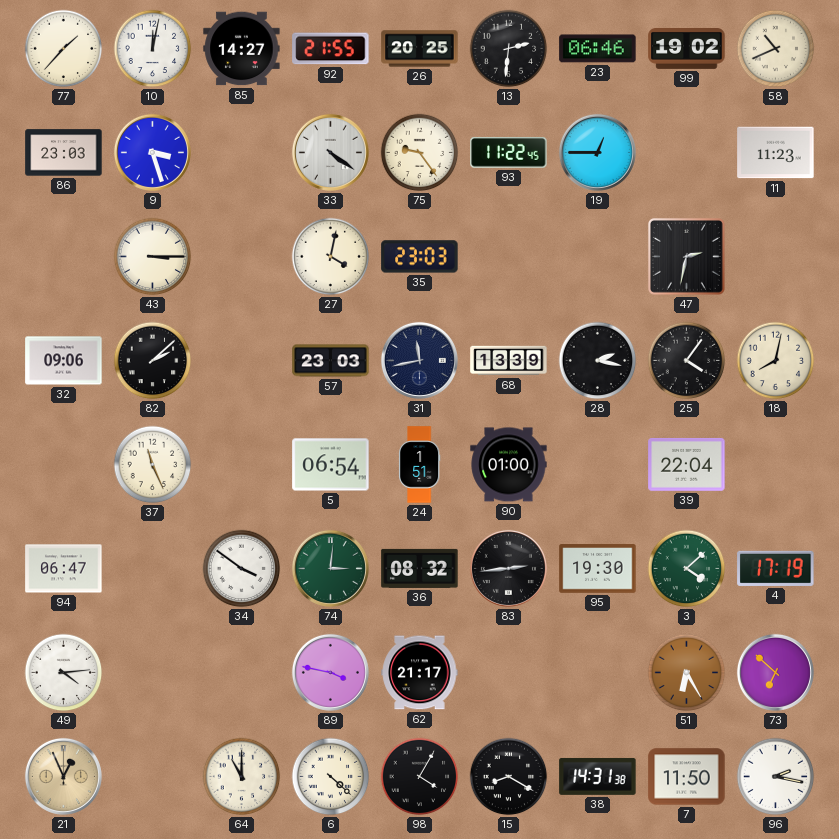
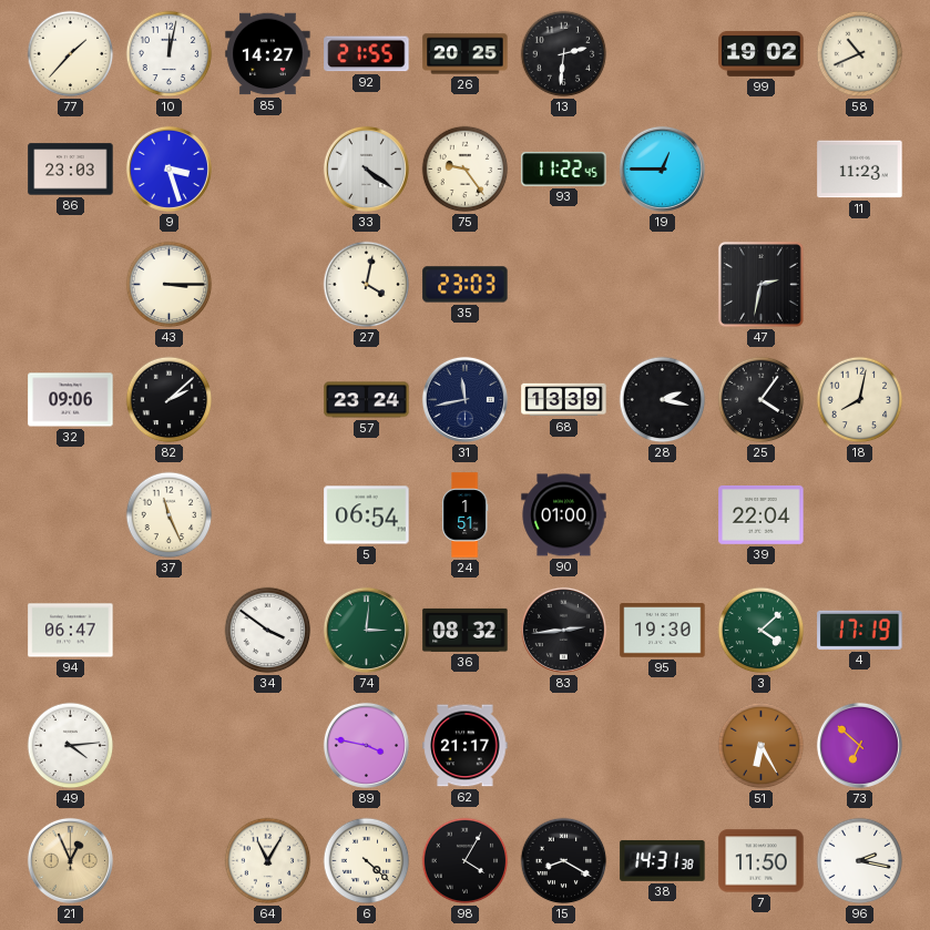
23: 06:46 -> none (598, 49)
57: 23:03 -> 23:24 (367, 400)
64: 11:00 -> 11:05 (268, 861)
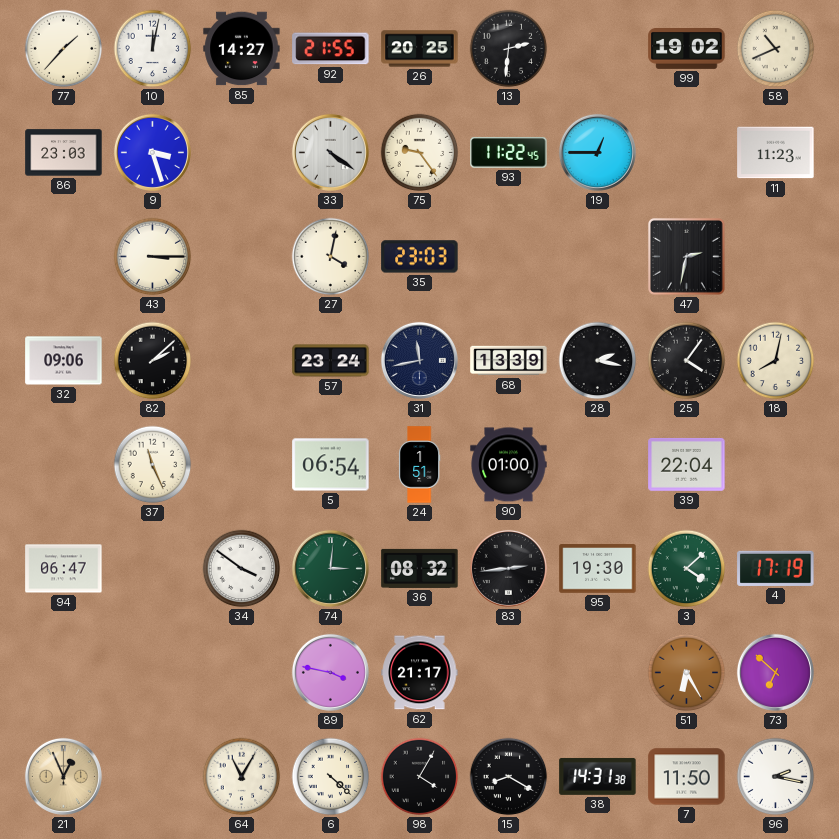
49: 4:14 -> none (71, 746)
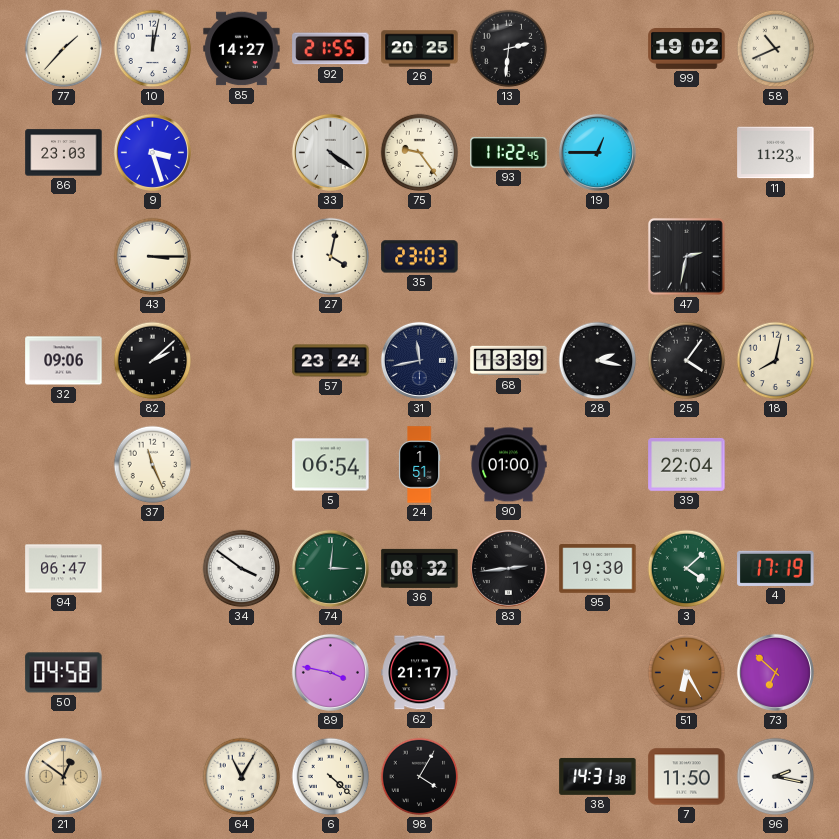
50: none -> 04:58 (64, 673)
21: 12:56 -> 12:51 (63, 776)
15: 8:20 -> none (509, 777)
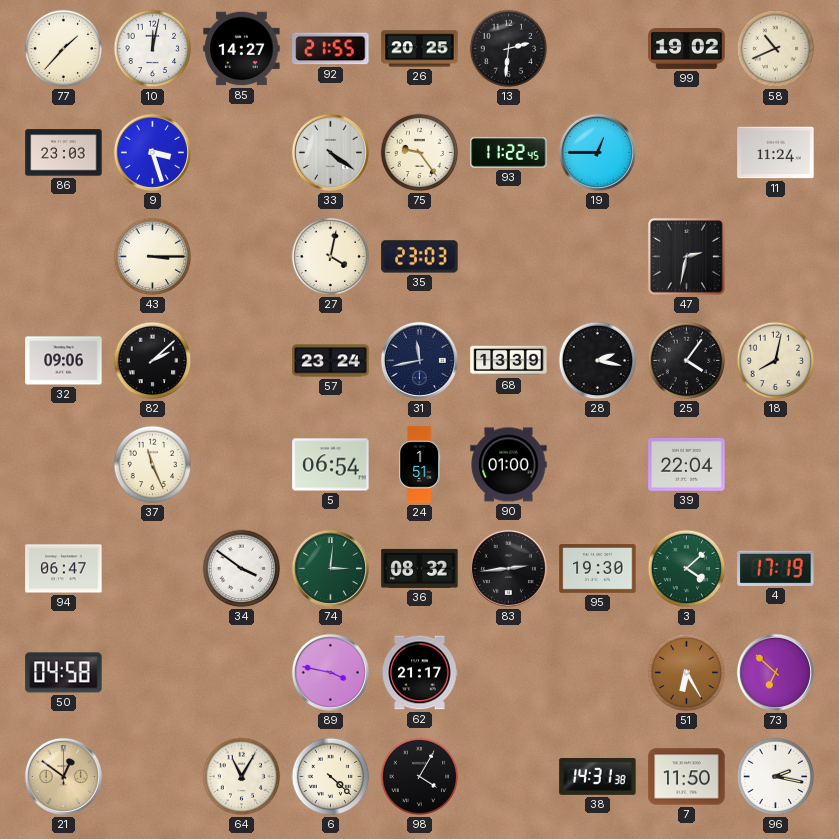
11: 11:23 -> 11:24 (776, 153)
